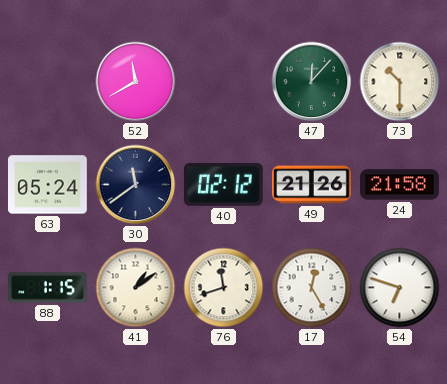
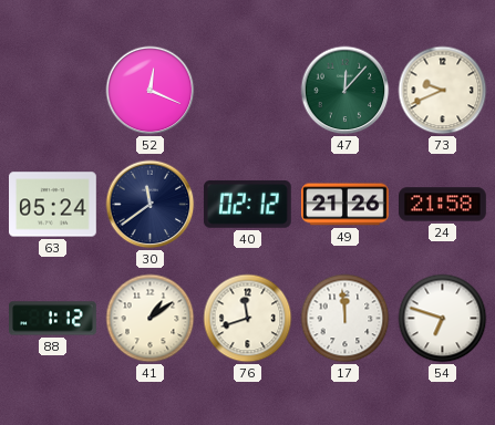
52: 11:40 -> 12:19 (151, 91)
73: 10:30 -> 9:41 (443, 91)
88: 1:15 -> 1:12 (53, 319)
17: 12:25 -> 11:59 (346, 319)
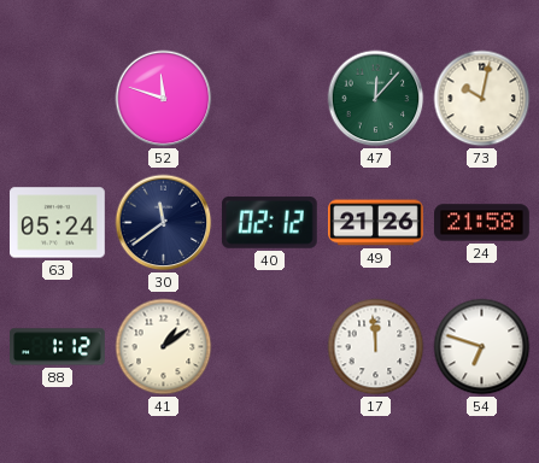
52: 12:19 -> 11:48 (164, 99)
73: 9:41 -> 10:02 (482, 99)
76: 11:42 -> none (248, 319)
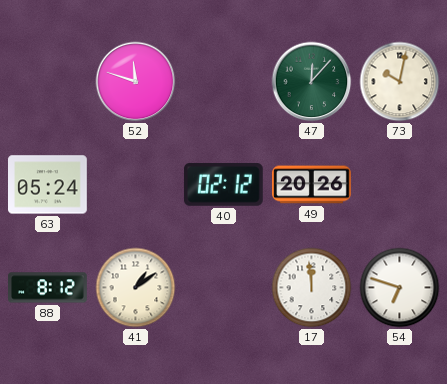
30: 11:39 -> none (164, 223)
49: 21:26 -> 20:26 (312, 185)
24: 21:58 -> none (482, 223)
88: 1:12 -> 8:12 (48, 288)
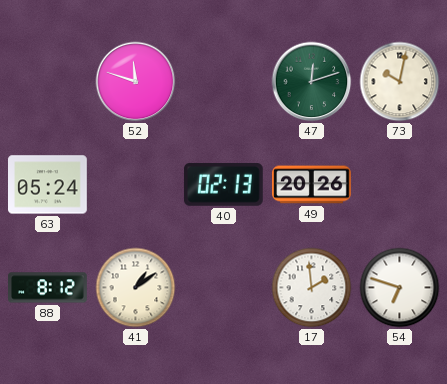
47: 12:07 -> 12:12 (312, 82)
40: 02:12 -> 02:13 (223, 184)
17: 11:59 -> 1:59 (312, 288)
